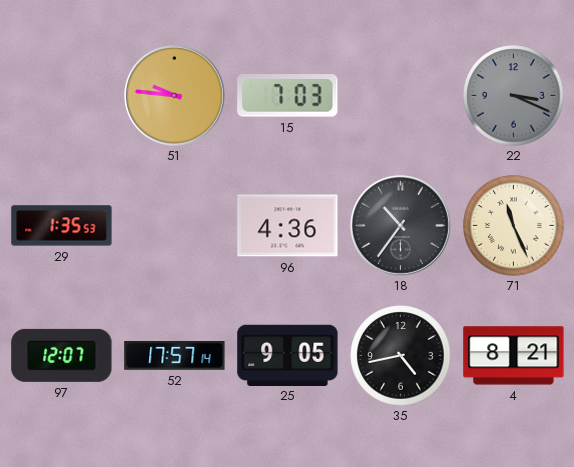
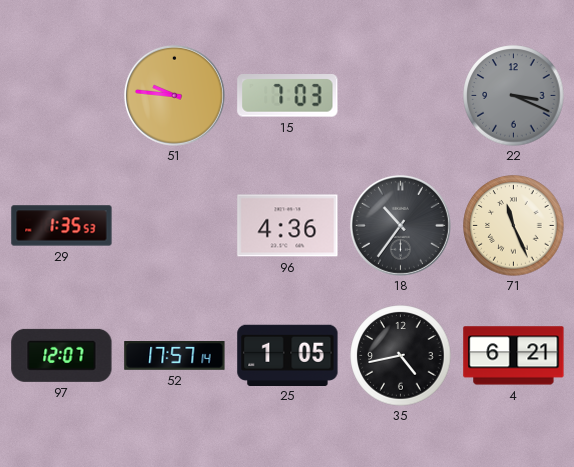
25: 9:05 -> 1:05 (288, 355)
4: 8:21 -> 6:21 (514, 356)
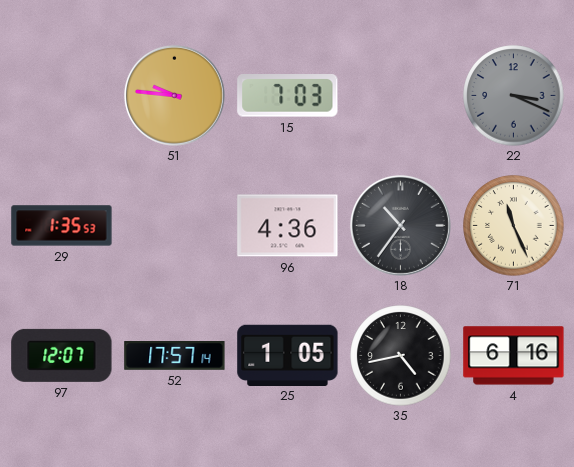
4: 6:21 -> 6:16 (514, 356)
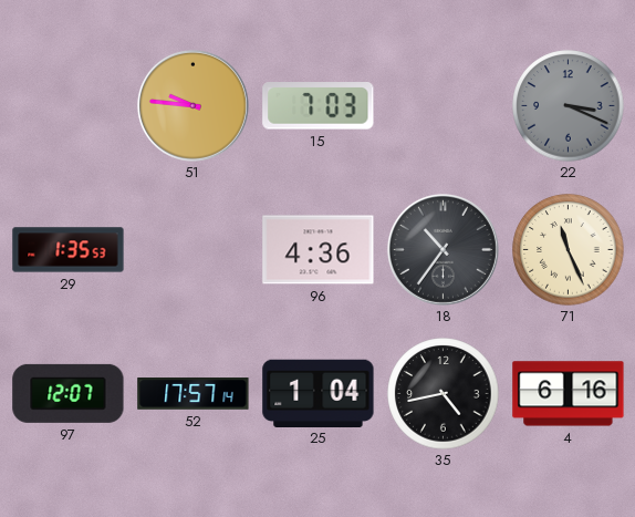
25: 1:05 -> 1:04 (319, 393)
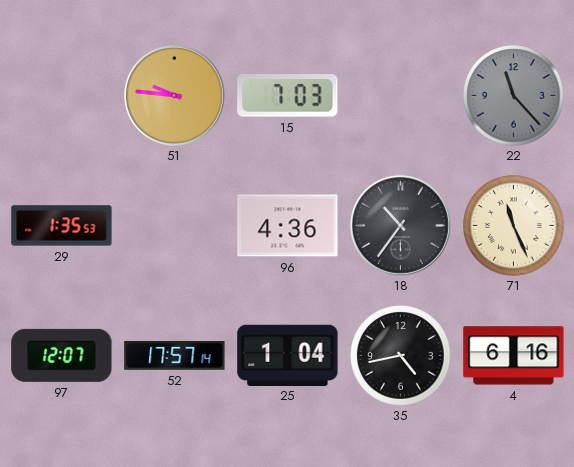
22: 3:19 -> 11:23 (514, 96)
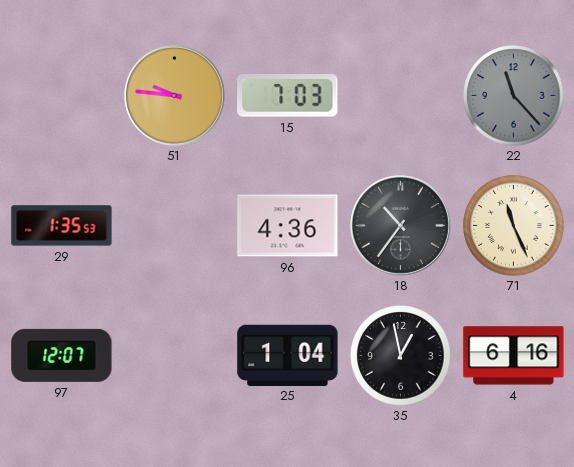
52: 17:57 -> none (175, 356)
35: 4:43 -> 12:58 (401, 356)
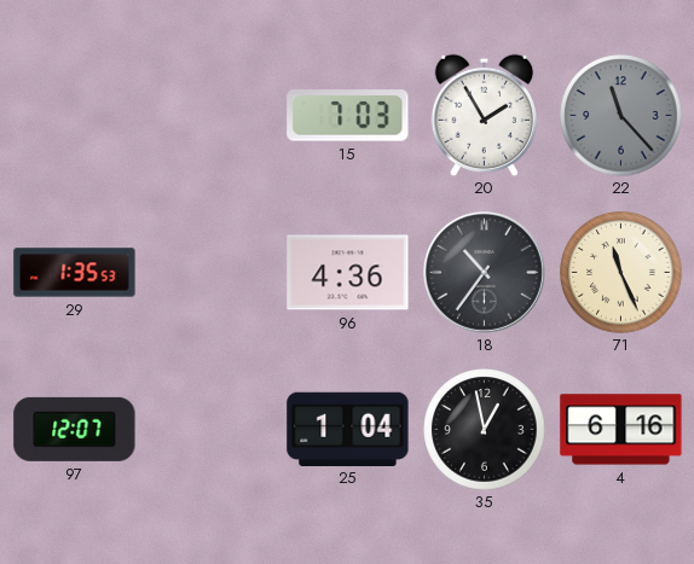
51: 9:46 -> none (174, 95)
20: none -> 1:55 (484, 115)
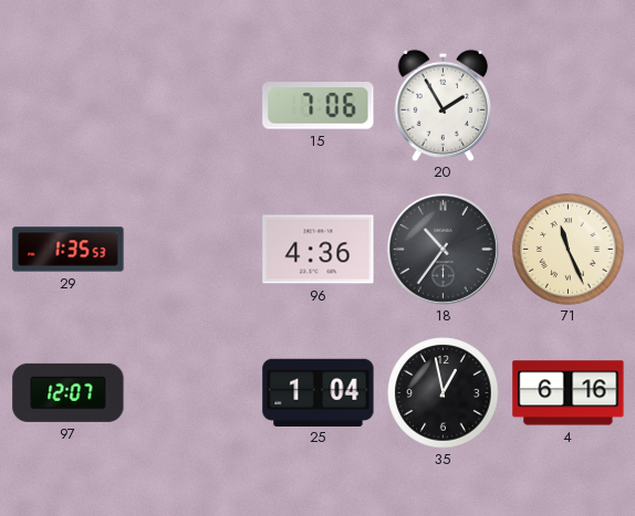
15: 7:03 -> 7:06 (319, 106)
22: 11:23 -> none (621, 116)
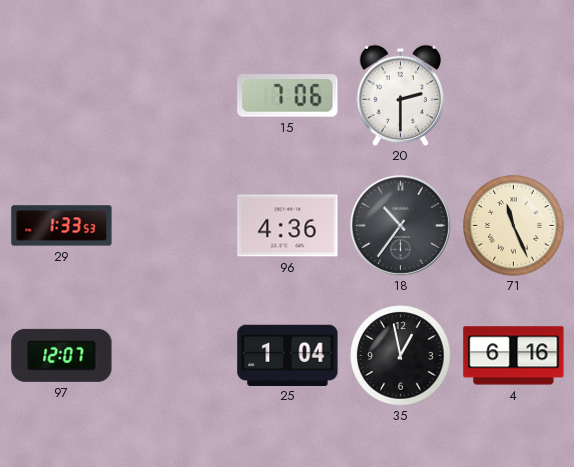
20: 1:55 -> 2:30 (400, 95)
29: 1:35 -> 1:33 (62, 226)
